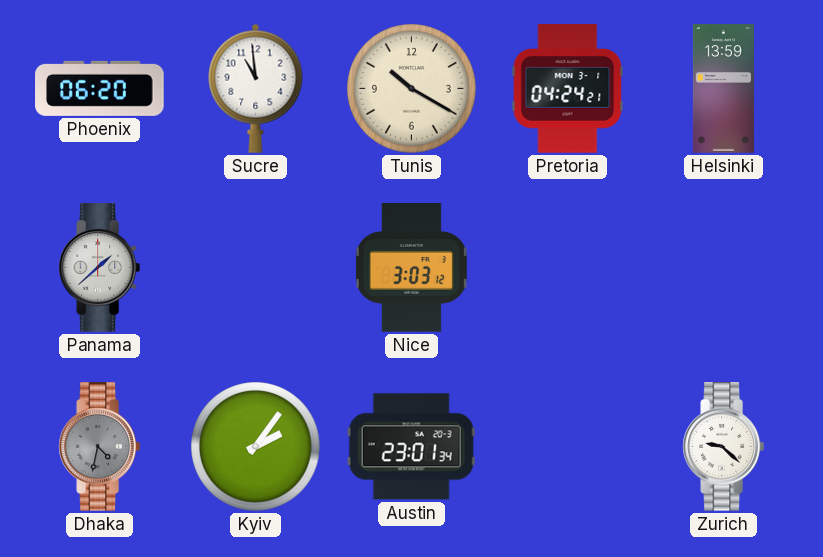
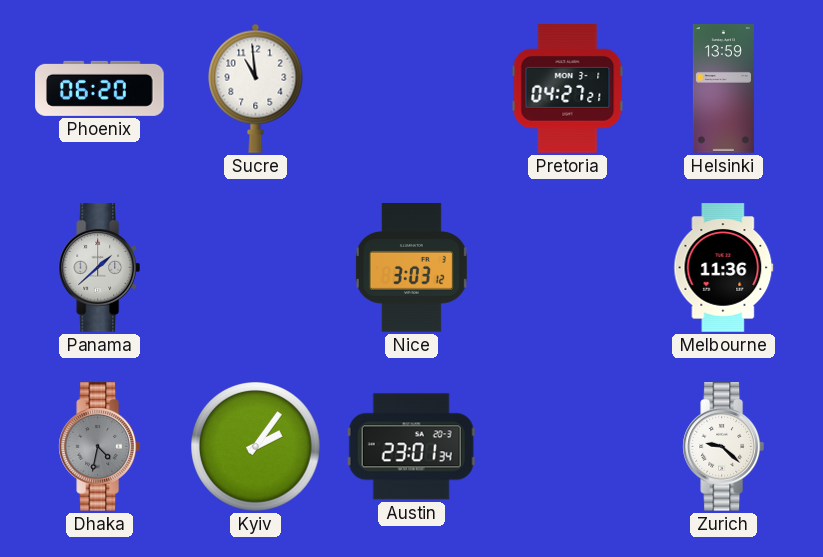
Tunis: 10:20 -> none (412, 89)
Pretoria: 04:24 -> 04:27 (568, 89)
Melbourne: none -> 11:36 (724, 268)
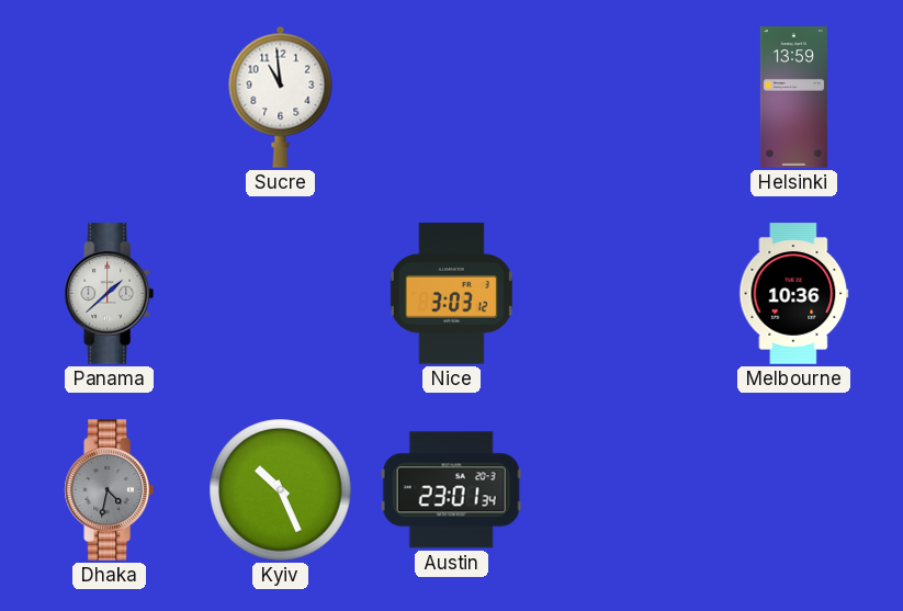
Phoenix: 06:20 -> none (100, 88)
Pretoria: 04:27 -> none (568, 89)
Melbourne: 11:36 -> 10:36 (794, 294)
Kyiv: 2:06 -> 10:26 (281, 490)
Zurich: 9:22 -> none (723, 447)
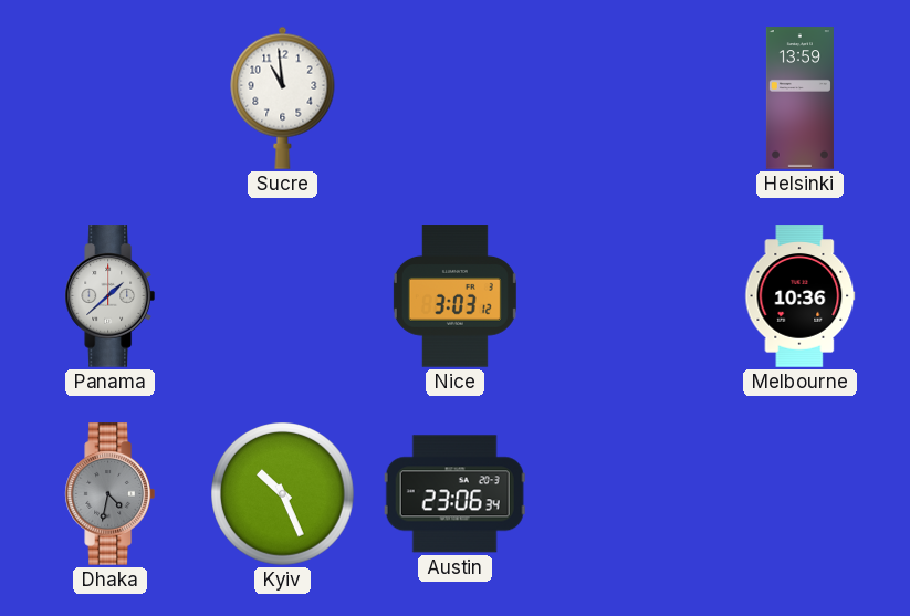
Austin: 23:01 -> 23:06 (454, 494)
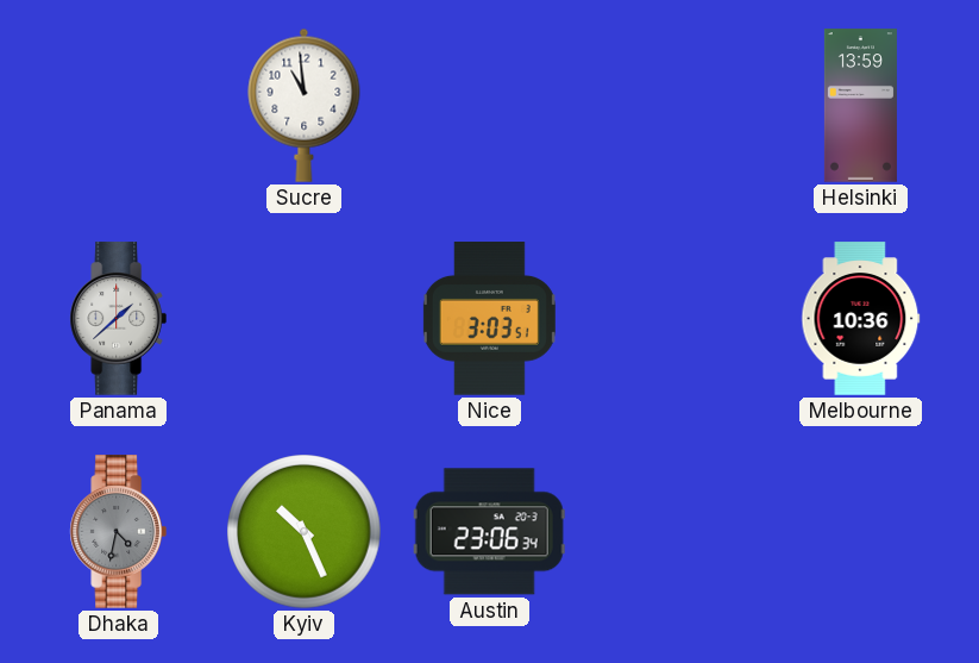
Nice: 3:03:12 -> 3:03:51 (489, 319)
